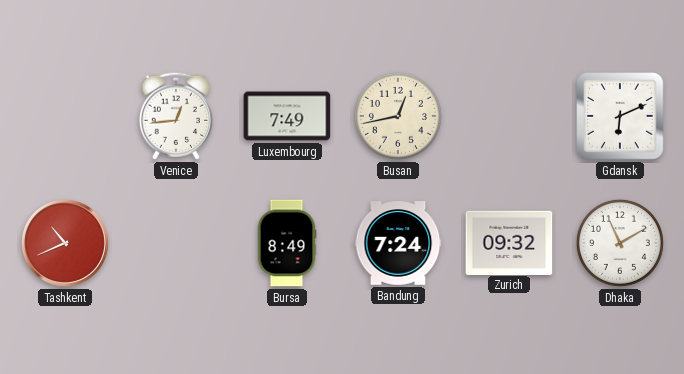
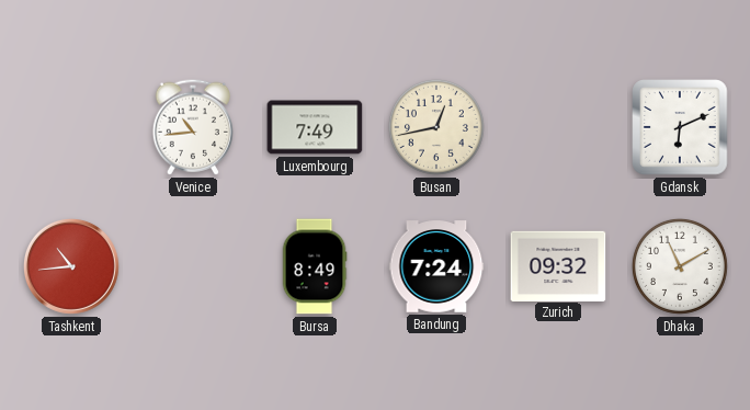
Venice: 12:44 -> 10:44 (193, 127)
Tashkent: 10:41 -> 10:44 (71, 266)
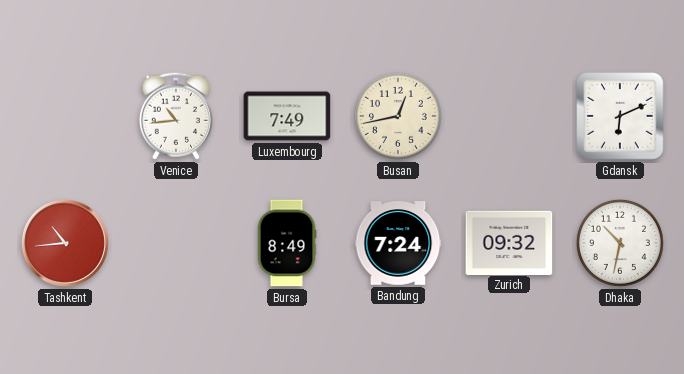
Dhaka: 11:10 -> 10:32 (620, 243)
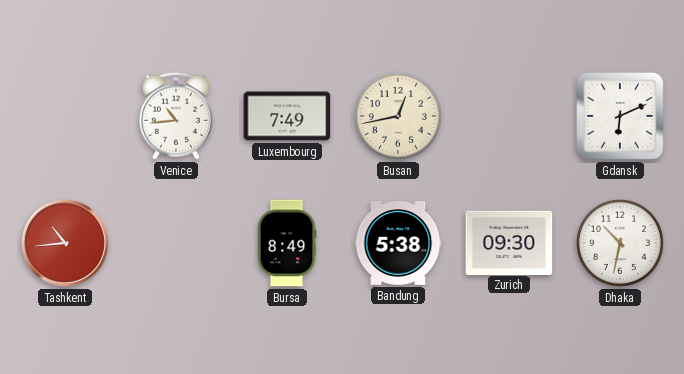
Bandung: 7:24 -> 5:38 (398, 243)
Zurich: 09:32 -> 09:30 (509, 242)
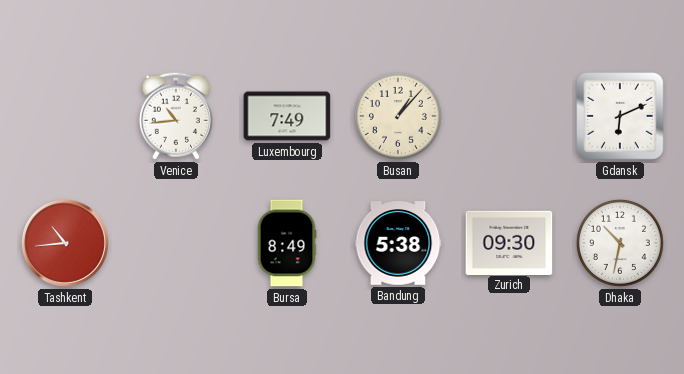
Busan: 12:43 -> 1:07 (398, 116)
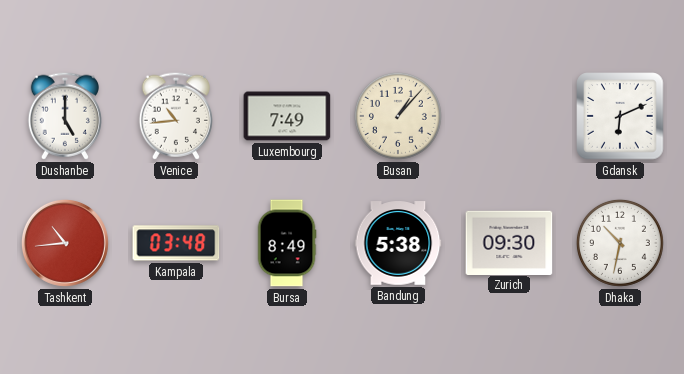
Dushanbe: none -> 5:00 (65, 116)
Kampala: none -> 03:48 (176, 243)
